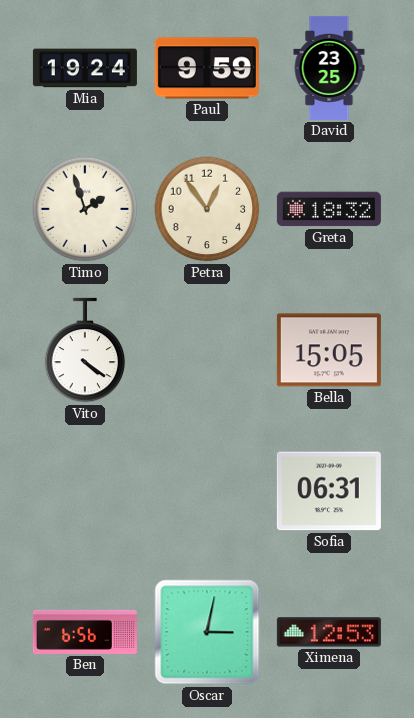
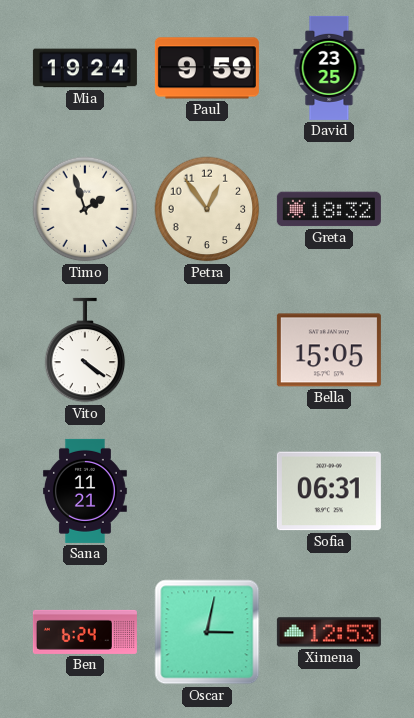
Sana: none -> 11:21 (86, 491)
Ben: 6:56 -> 6:24 (85, 632)
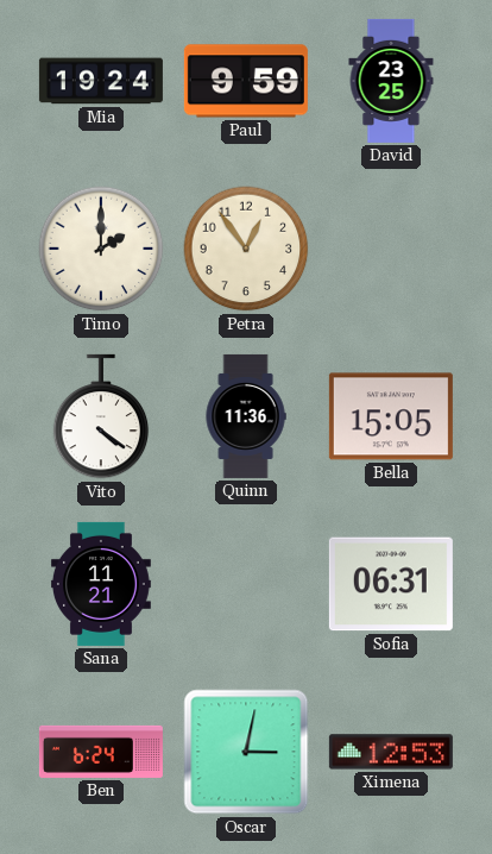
Timo: 1:57 -> 2:00 (101, 249)
Greta: 18:32 -> none (329, 209)
Quinn: none -> 11:36 (246, 416)
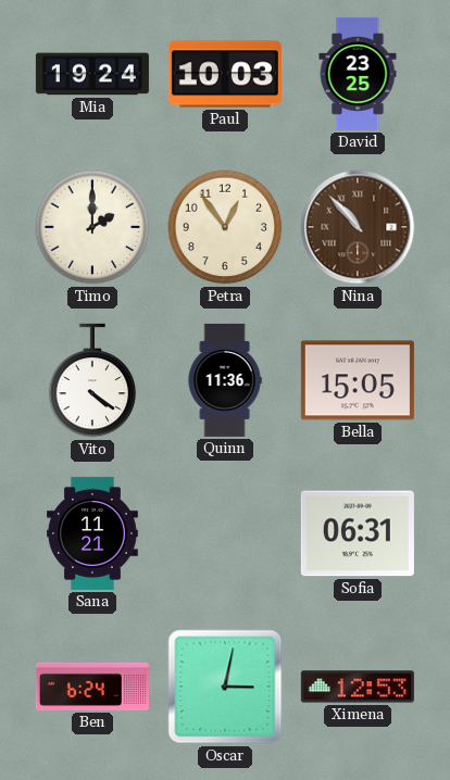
Paul: 9:59 -> 10:03 (225, 74)
Nina: none -> 10:53 (358, 227)
